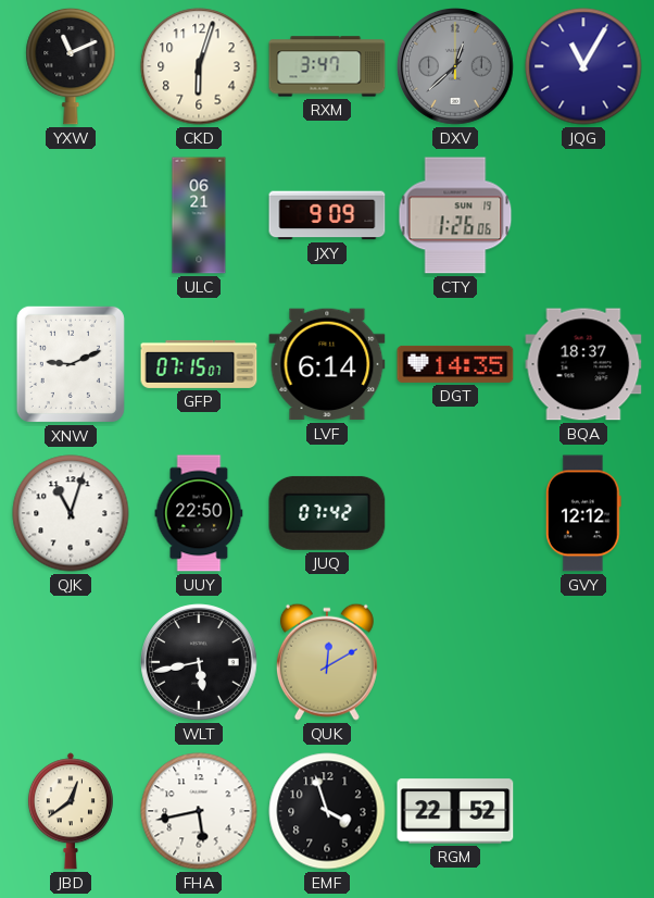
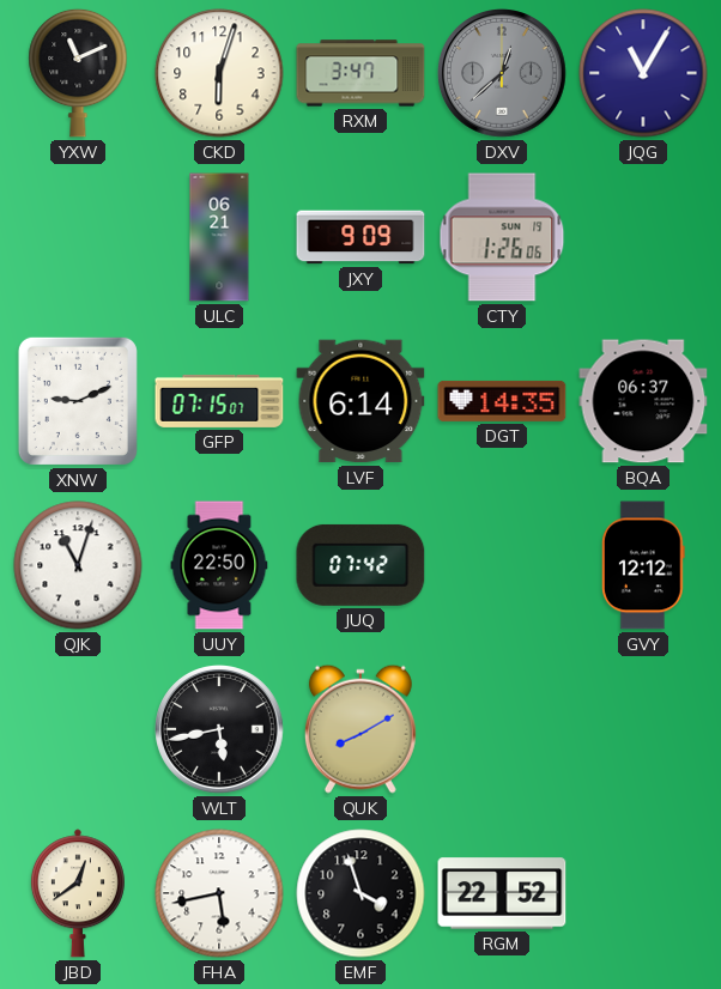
BQA: 18:37 -> 06:37 (643, 401)
QUK: 12:10 -> 8:10 (360, 729)
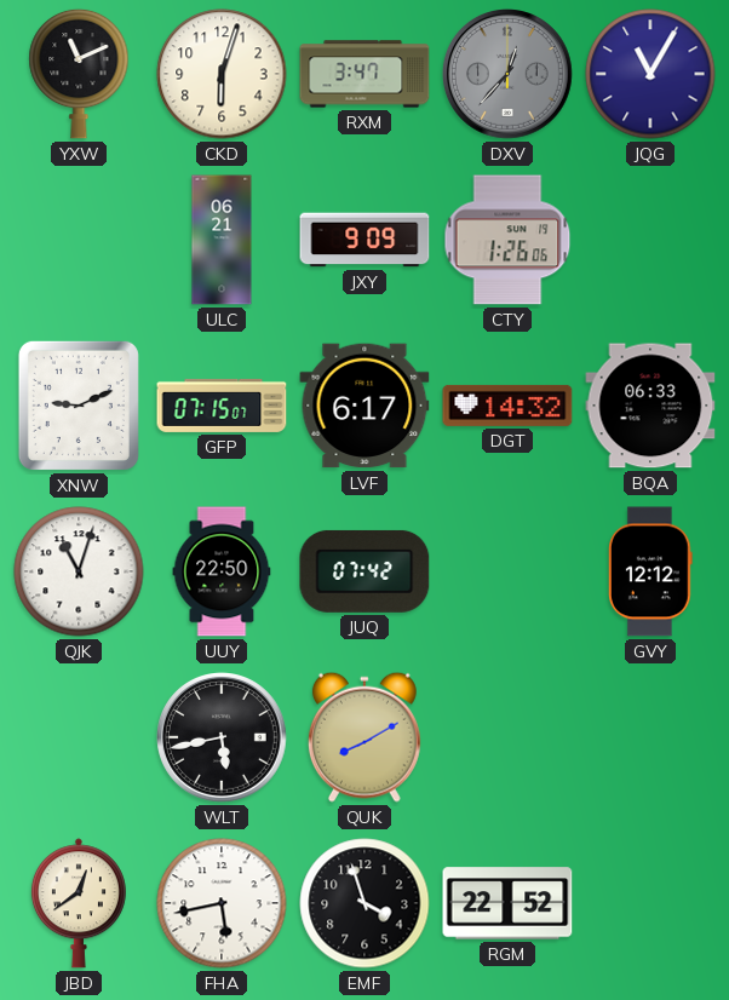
DXV: 12:38 -> 12:37 (509, 75)
LVF: 6:14 -> 6:17 (364, 406)
DGT: 14:35 -> 14:32 (507, 406)
BQA: 06:37 -> 06:33 (650, 406)
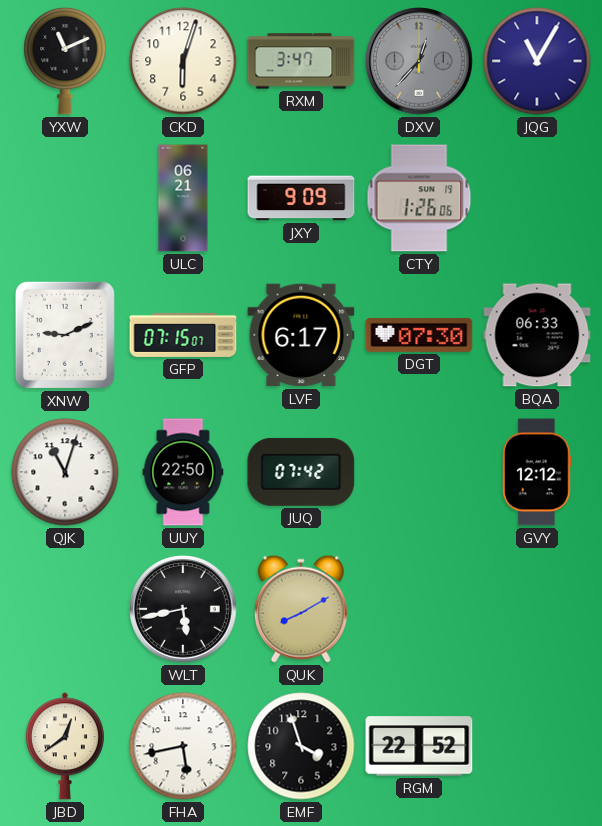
DGT: 14:32 -> 07:30 (419, 335)
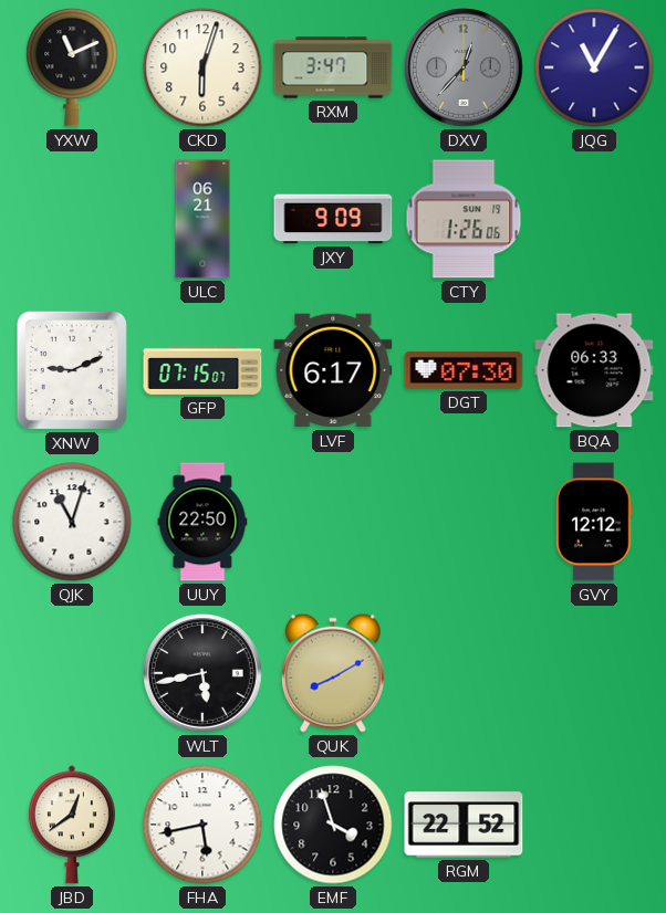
JUQ: 07:42 -> none (301, 472)
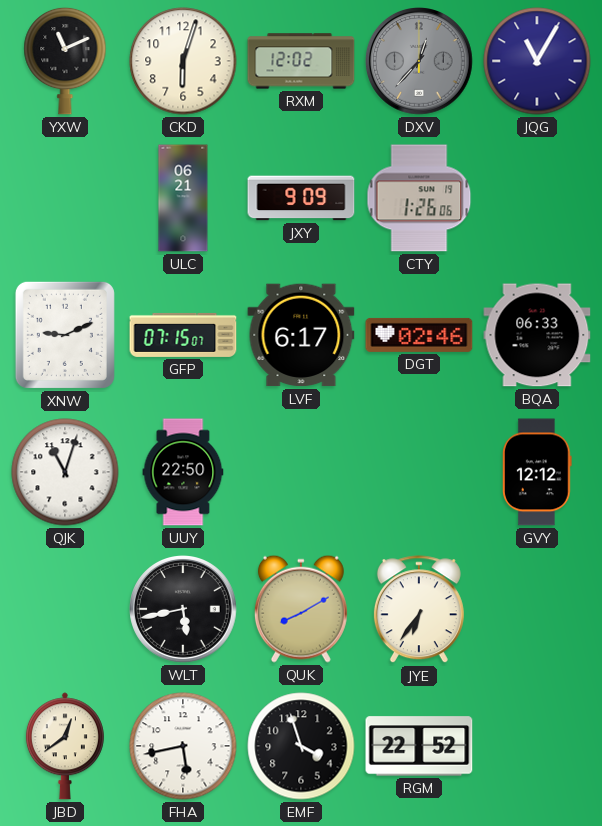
RXM: 3:47 -> 12:02 (301, 61)
DGT: 07:30 -> 02:46 (419, 335)
JYE: none -> 6:36 (419, 610)
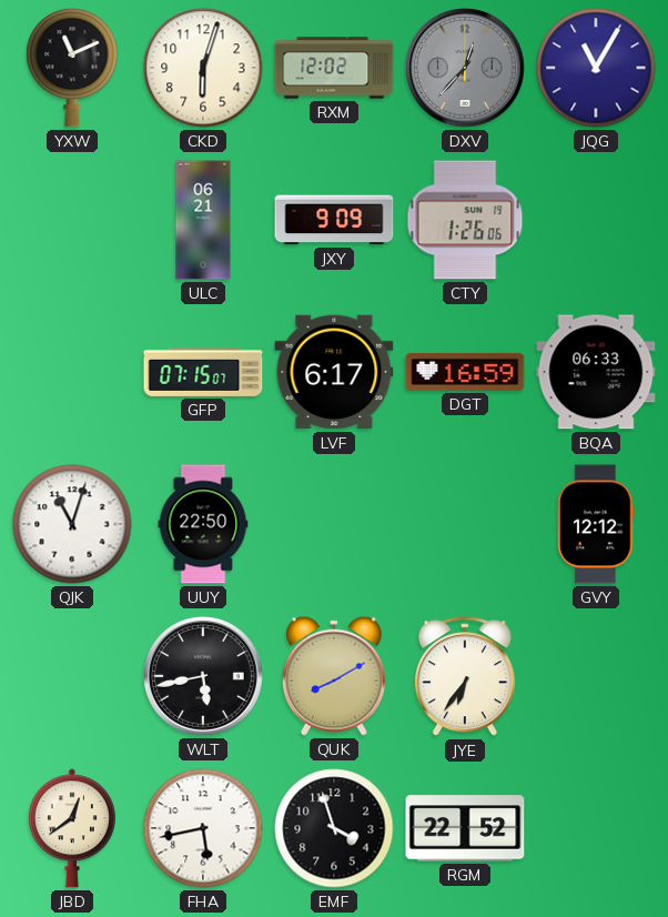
XNW: 9:11 -> none (65, 335)
DGT: 02:46 -> 16:59 (465, 372)
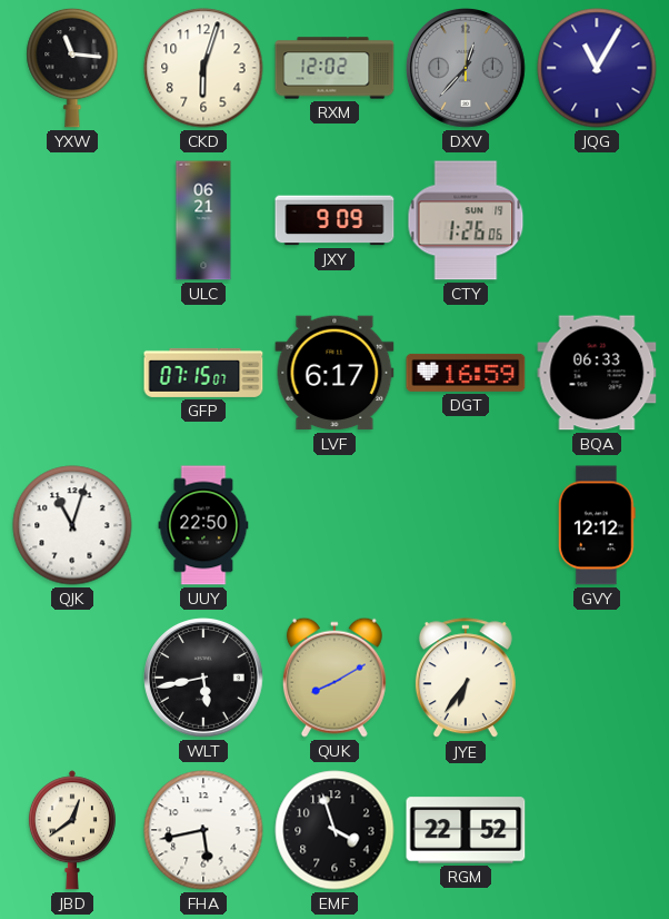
YXW: 11:11 -> 11:16 (72, 68)
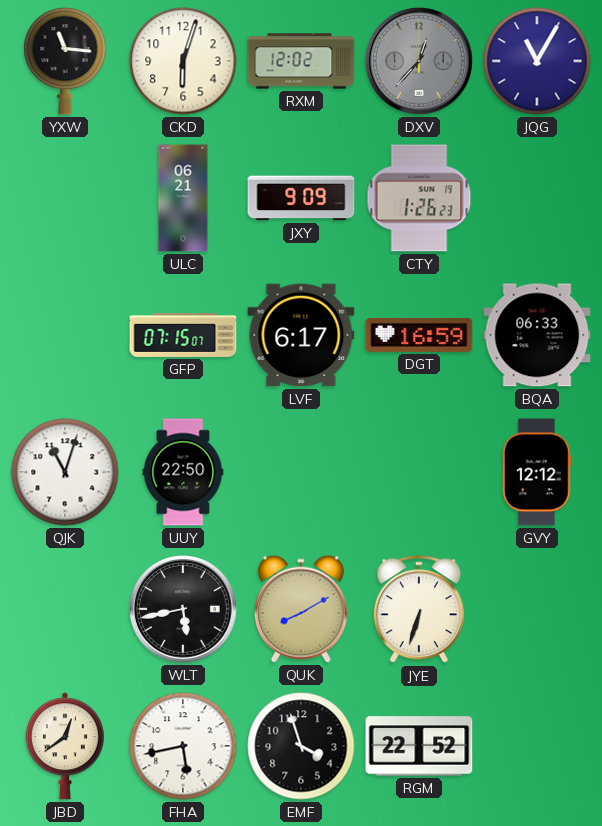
CTY: 1:26:06 -> 1:26:23 (419, 198)
JYE: 6:36 -> 6:33 (419, 610)
